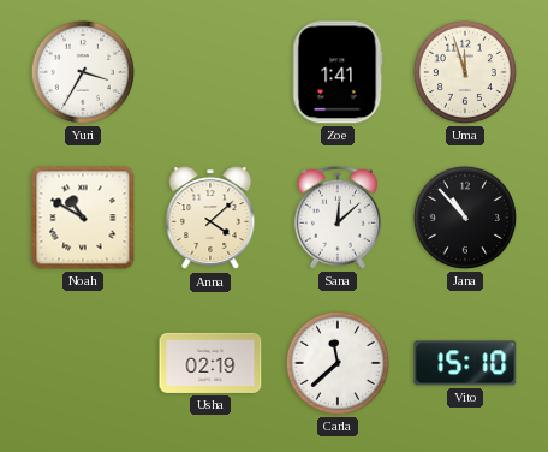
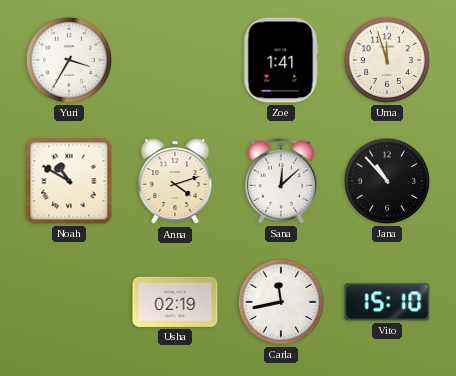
Anna: 4:08 -> 4:12 (175, 182)
Carla: 11:38 -> 11:43 (281, 302)
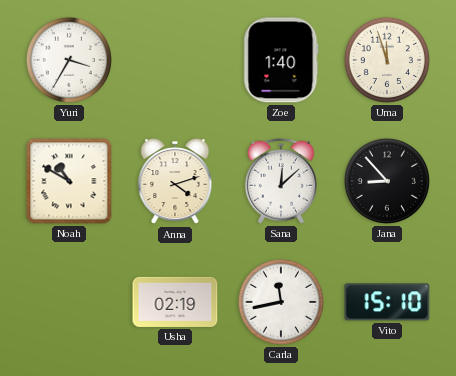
Zoe: 1:41 -> 1:40 (281, 60)
Jana: 10:53 -> 8:53 (387, 181)
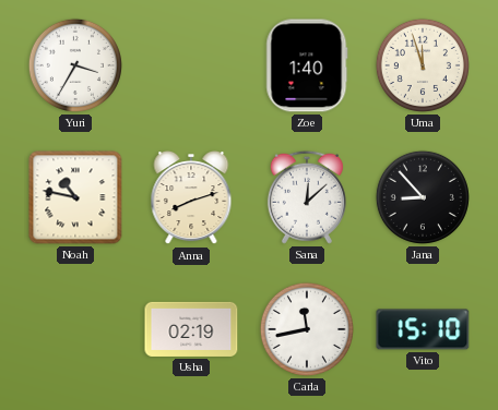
Noah: 10:50 -> 10:47 (75, 197)
Anna: 4:12 -> 8:12 (191, 198)
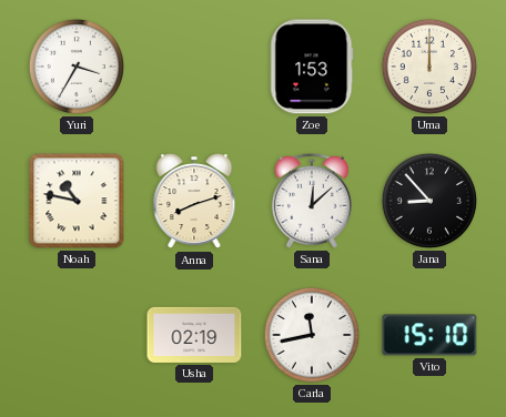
Zoe: 1:40 -> 1:53 (312, 67)
Uma: 11:57 -> 12:00 (429, 67)
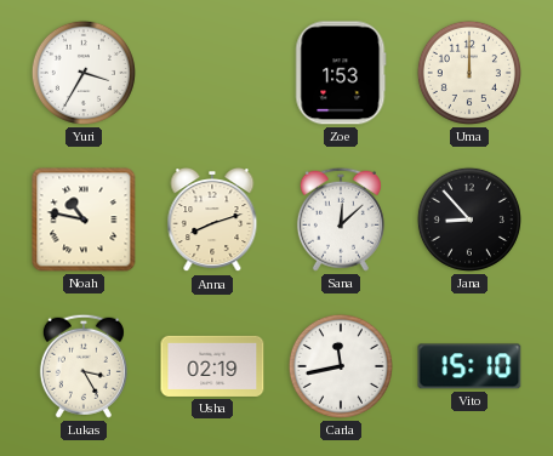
Lukas: none -> 3:25 (84, 366)
